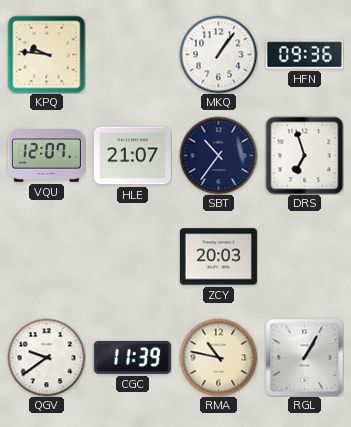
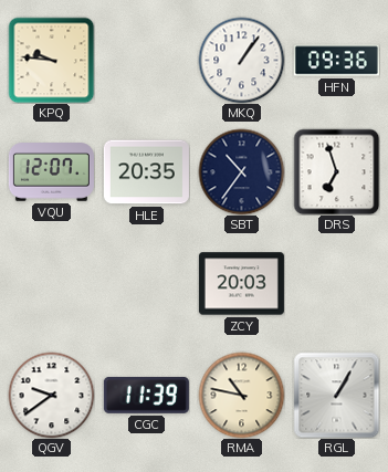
HLE: 21:07 -> 20:35 (146, 172)
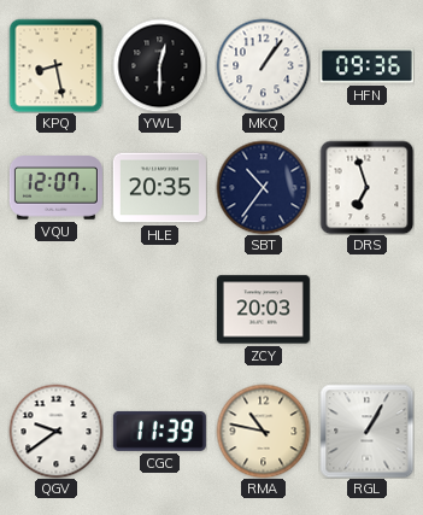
KPQ: 9:46 -> 8:28 (55, 65)
YWL: none -> 12:30 (159, 65)
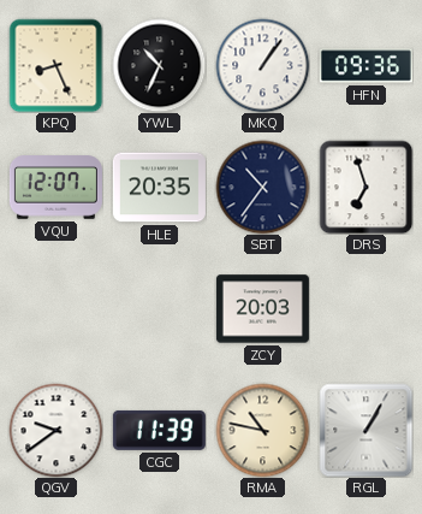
KPQ: 8:28 -> 8:26 (55, 65)
YWL: 12:30 -> 10:34 (159, 65)
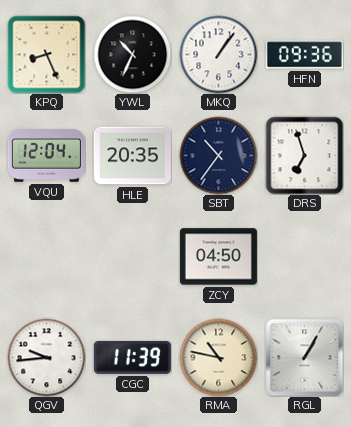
VQU: 12:07 -> 12:04 (46, 156)
ZCY: 20:03 -> 04:50 (218, 257)
QGV: 9:39 -> 9:44 (46, 357)
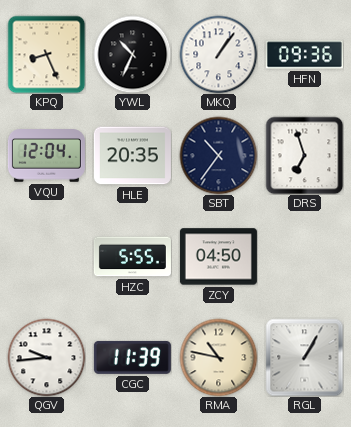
HZC: none -> 5:55 (132, 257)
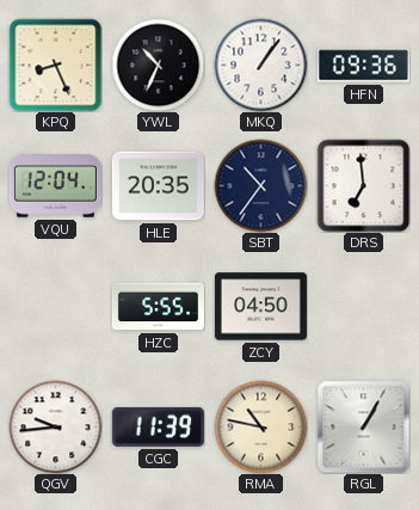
DRS: 6:57 -> 6:59 (363, 185)
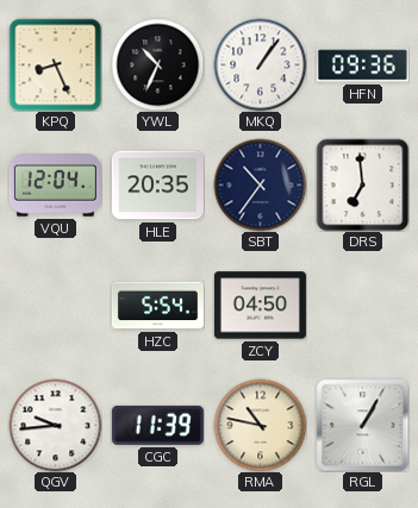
HZC: 5:55 -> 5:54 (157, 306)
